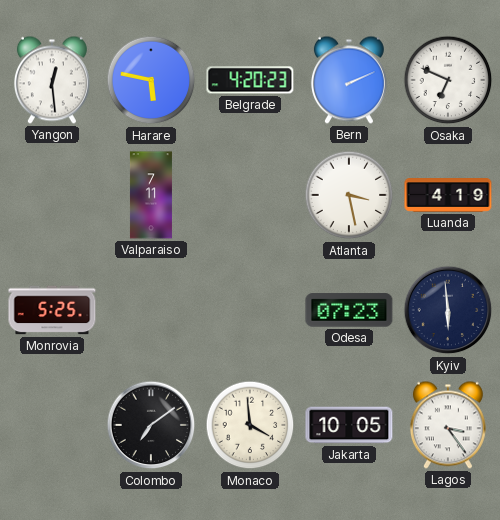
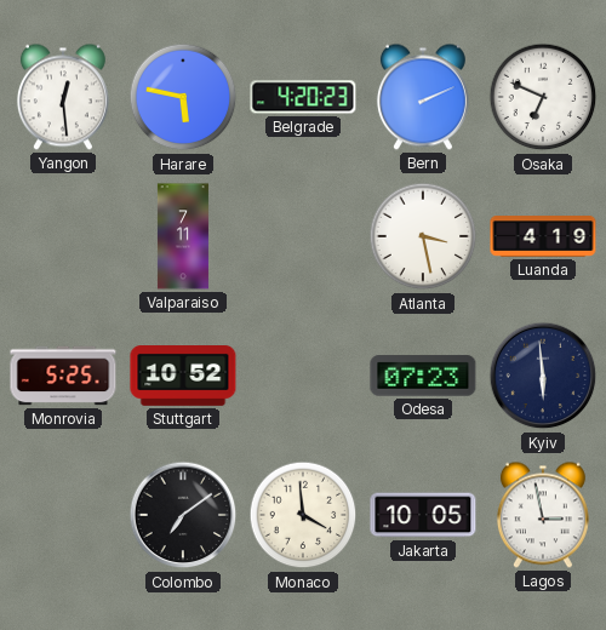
Stuttgart: none -> 10:52 (183, 377)
Lagos: 3:24 -> 2:58 (543, 515)
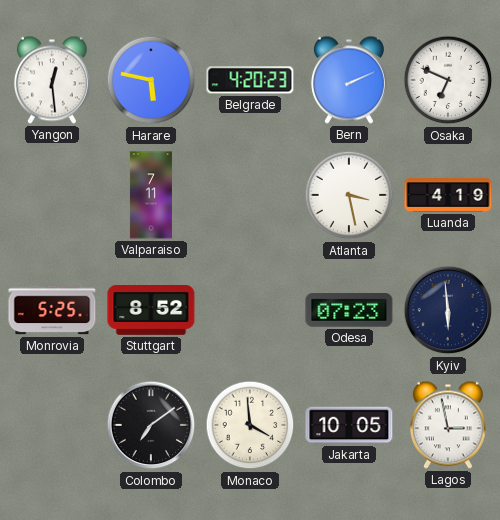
Stuttgart: 10:52 -> 8:52 (151, 311)
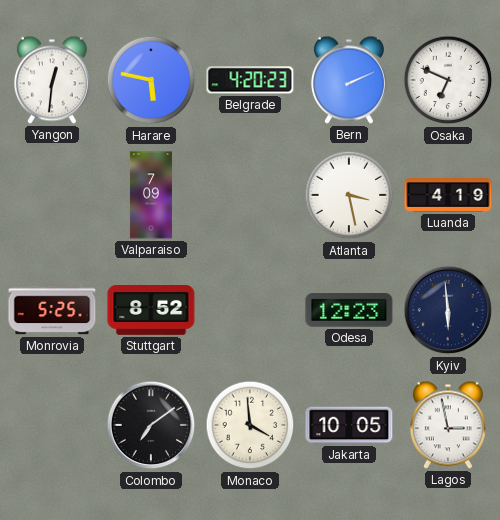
Yangon: 12:29 -> 12:31 (52, 80)
Valparaiso: 7:11 -> 7:09 (151, 195)
Odesa: 07:23 -> 12:23 (349, 310)
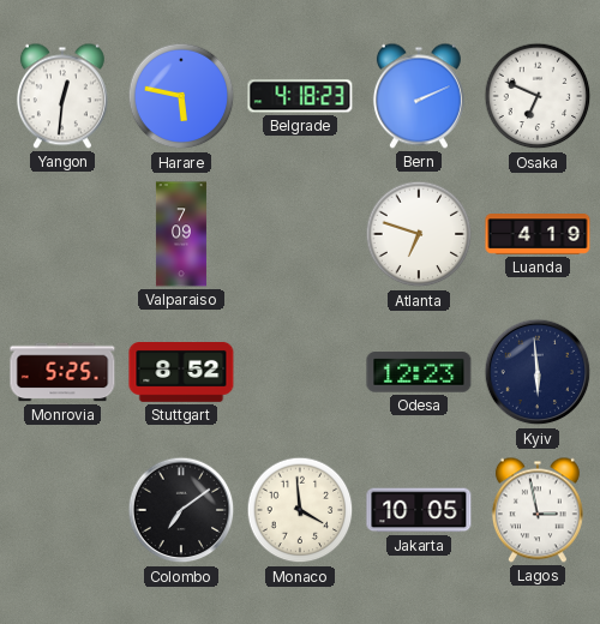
Belgrade: 4:20 -> 4:18 (300, 96)
Atlanta: 3:28 -> 6:48 (419, 234)
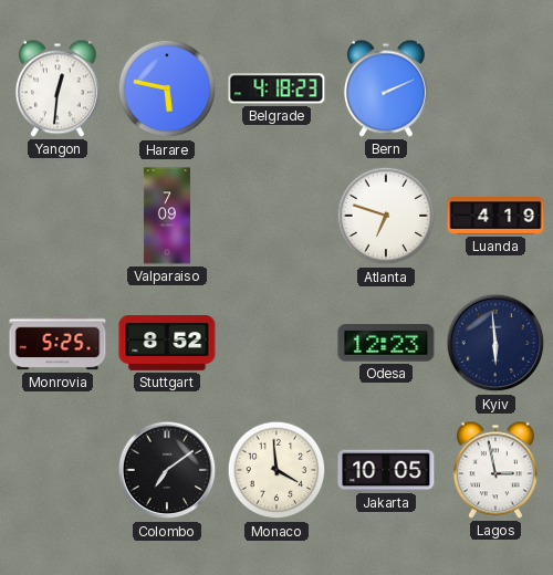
Osaka: 6:49 -> none (538, 96)
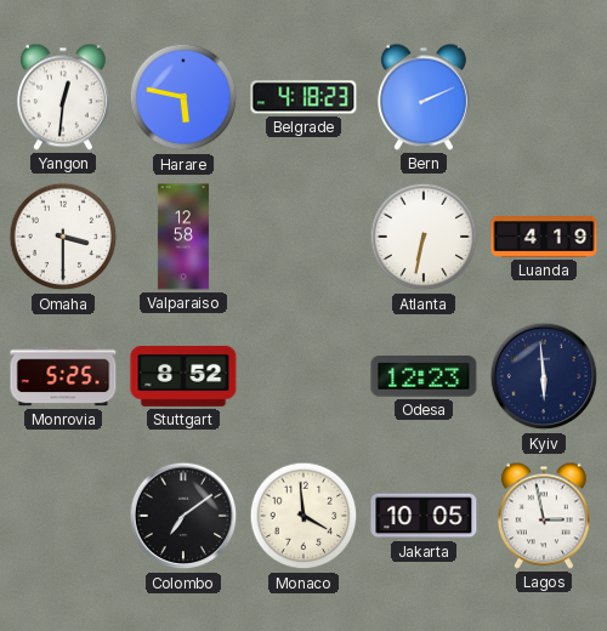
Omaha: none -> 3:30 (63, 237)
Valparaiso: 7:09 -> 12:58 (183, 237)
Atlanta: 6:48 -> 6:32 (424, 237)
